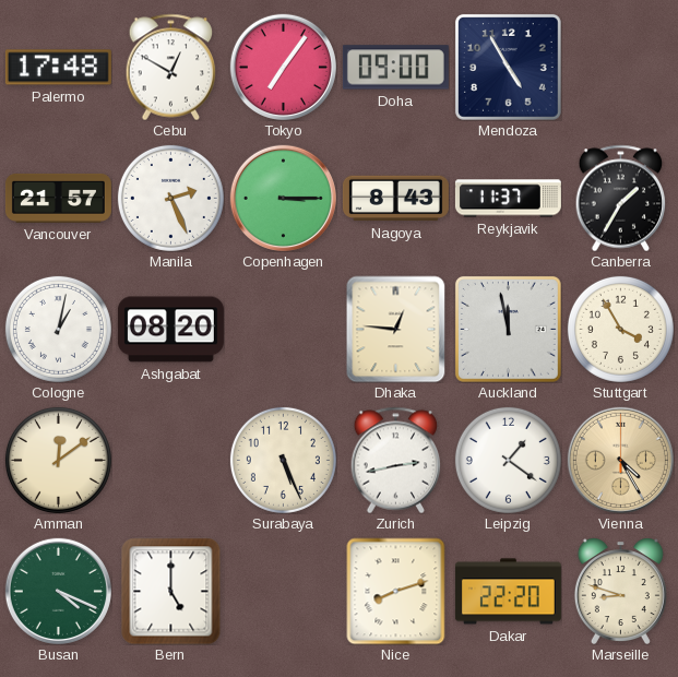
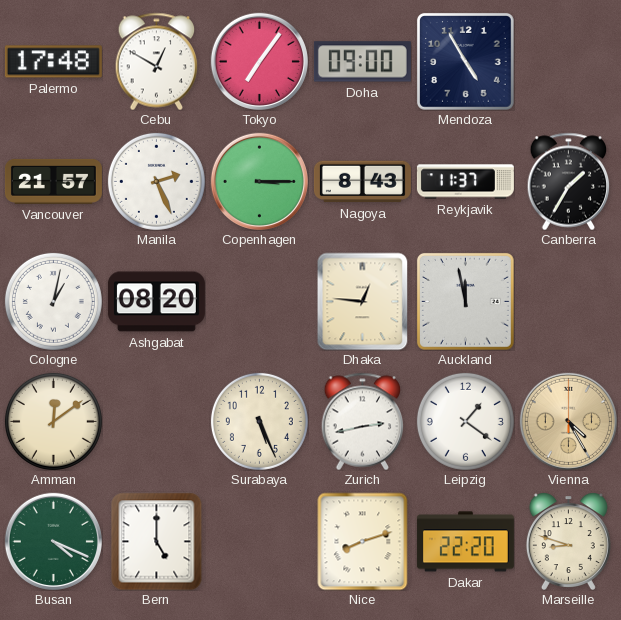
Stuttgart: 3:55 -> none (620, 329)
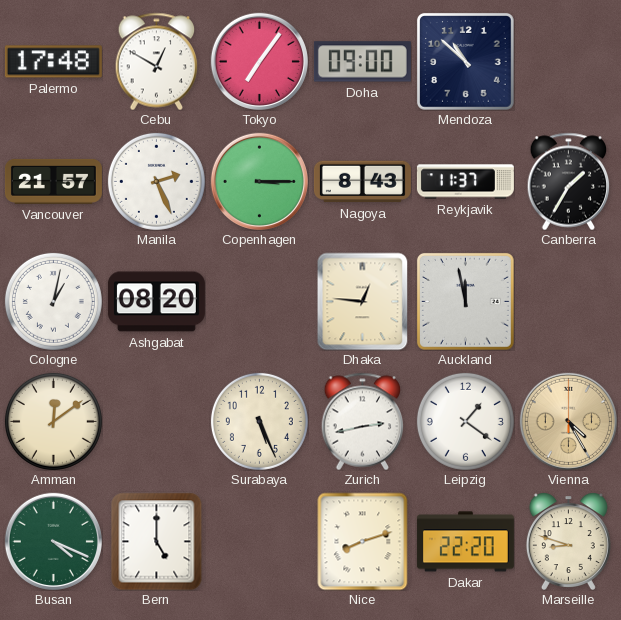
Mendoza: 4:55 -> 10:52 (465, 61)
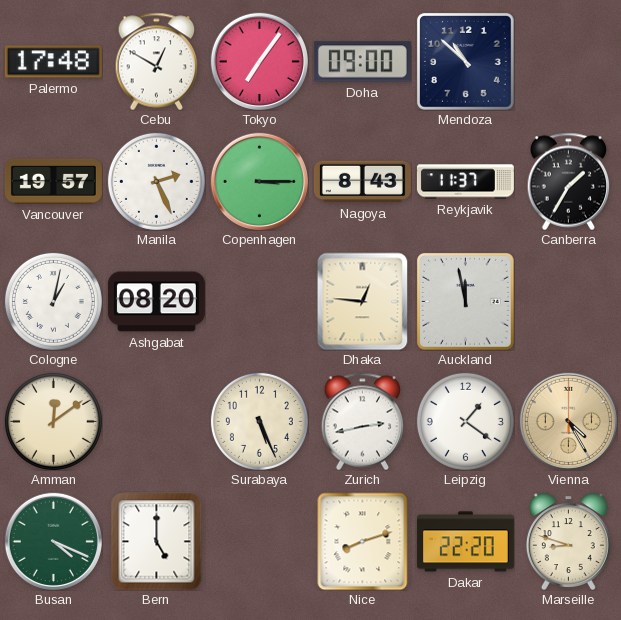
Vancouver: 21:57 -> 19:57 (53, 181)
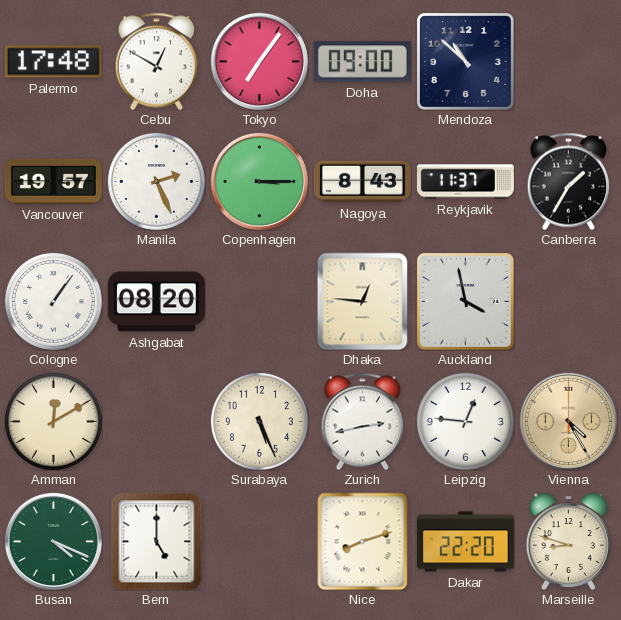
Cologne: 1:02 -> 1:06 (53, 301)
Auckland: 11:58 -> 3:58 (465, 301)
Amman: 12:09 -> 12:10 (53, 421)
Leipzig: 1:21 -> 12:46 (465, 421)
